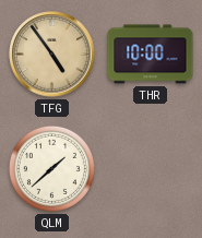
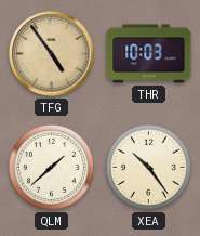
THR: 10:00 -> 10:03 (149, 54)
XEA: none -> 10:24 (148, 167)
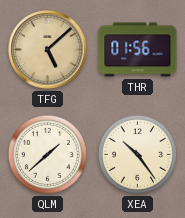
TFG: 4:54 -> 5:08 (48, 50)
THR: 10:03 -> 01:56 (138, 50)
